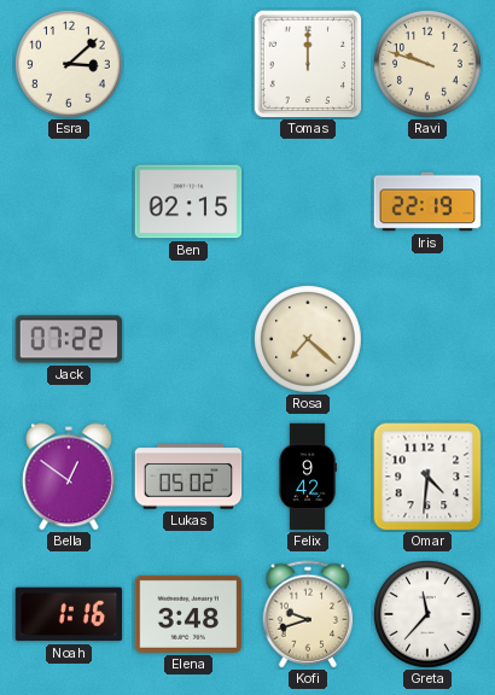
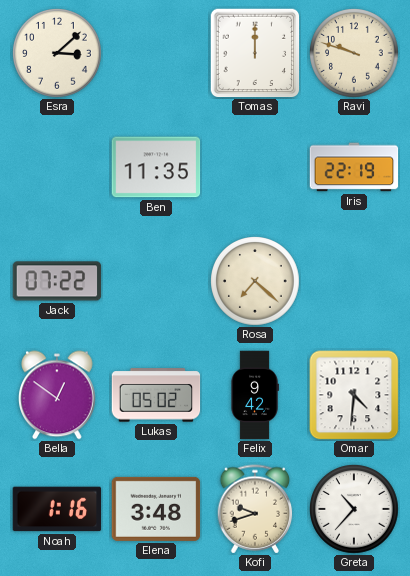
Ben: 02:15 -> 11:35 (156, 167)
Greta: 11:37 -> 10:37 (355, 510)
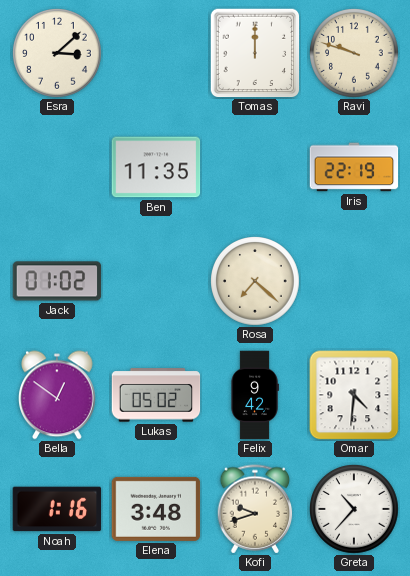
Jack: 07:22 -> 01:02 (57, 281)
